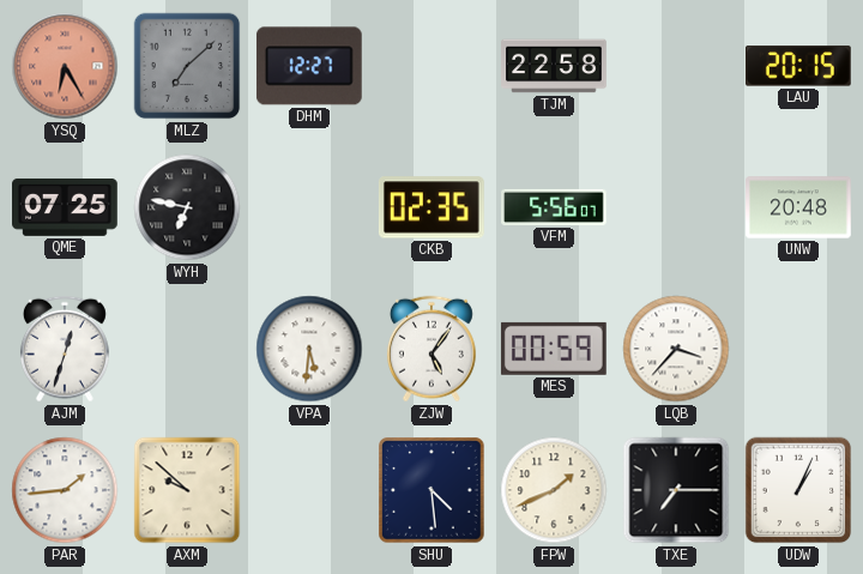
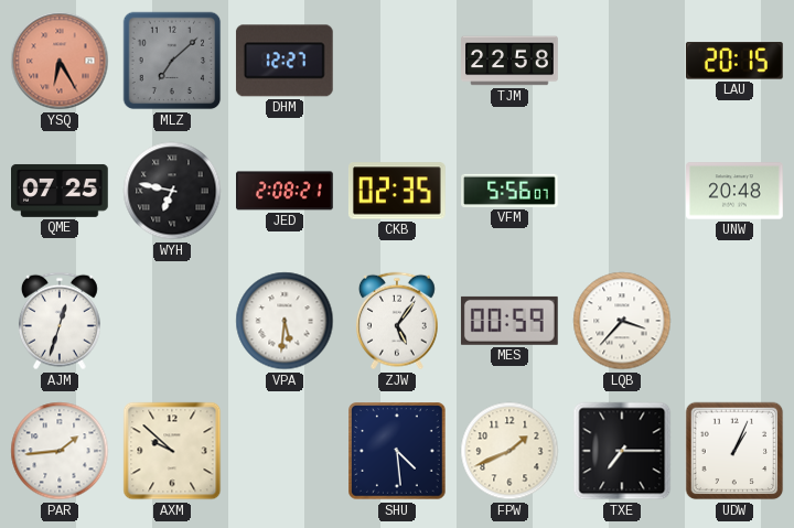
JED: none -> 2:08 (286, 191)
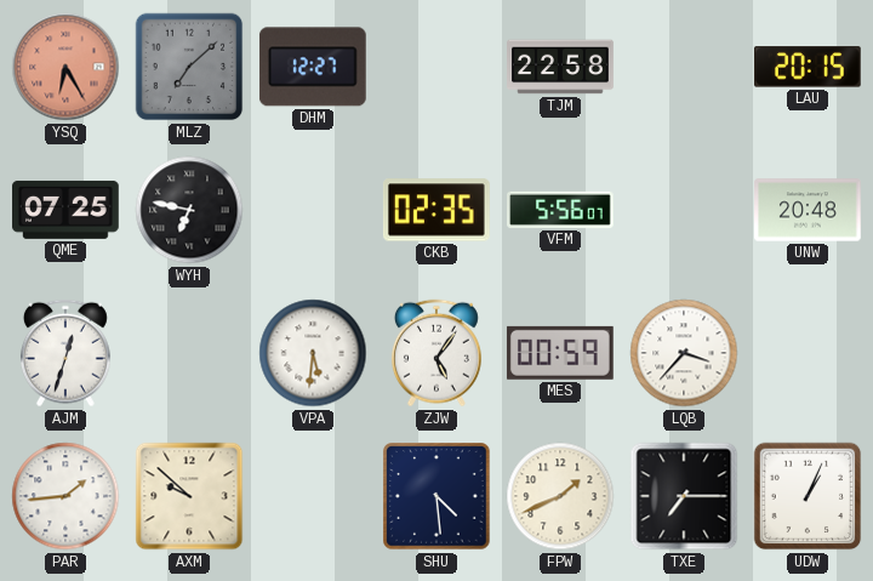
JED: 2:08 -> none (286, 191)
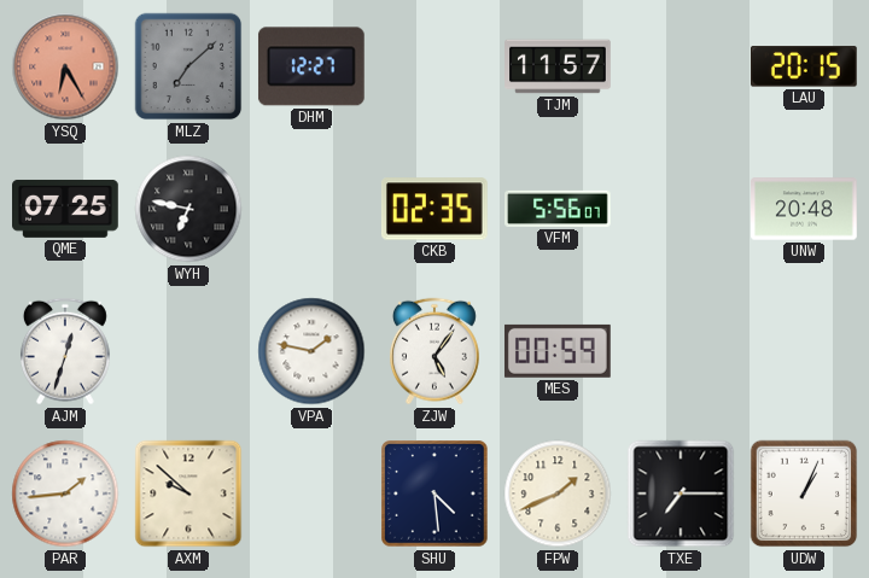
TJM: 22:58 -> 11:57 (558, 66)
VPA: 5:31 -> 1:47 (311, 351)
LQB: 3:37 -> none (684, 353)
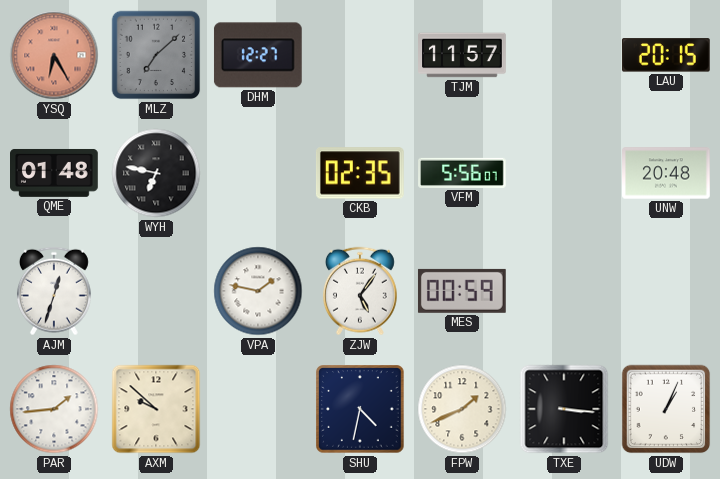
QME: 07:25 -> 01:48 (55, 173)
SHU: 4:29 -> 4:32 (360, 409)
TXE: 7:15 -> 3:16 (564, 409)
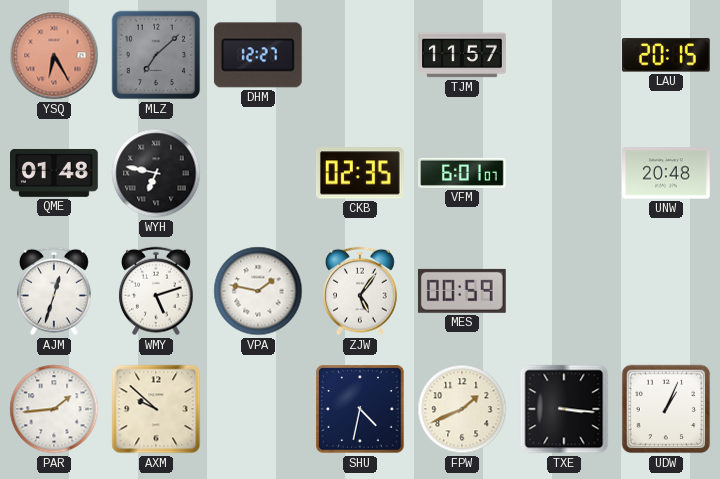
VFM: 5:56 -> 6:01 (462, 173)
WMY: none -> 5:12 (156, 291)
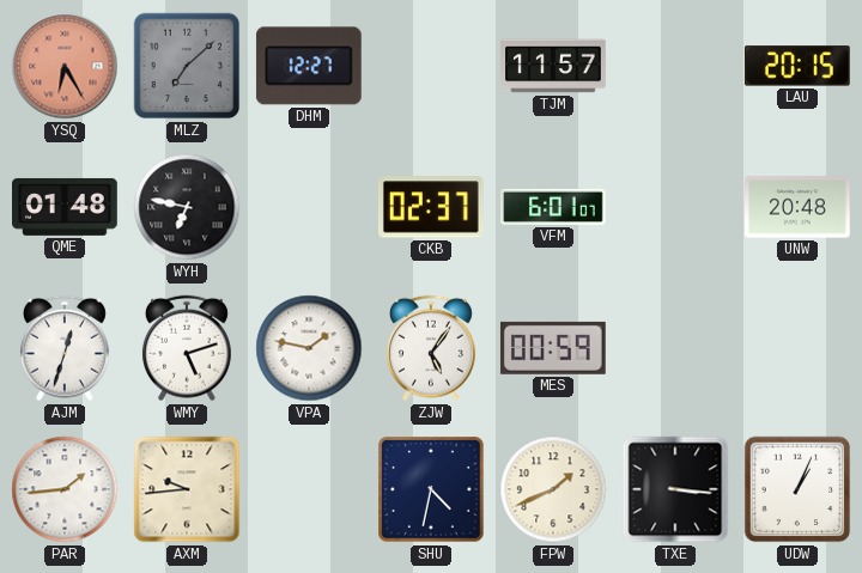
CKB: 02:35 -> 02:37 (431, 207)
AXM: 9:52 -> 9:44 (187, 489)
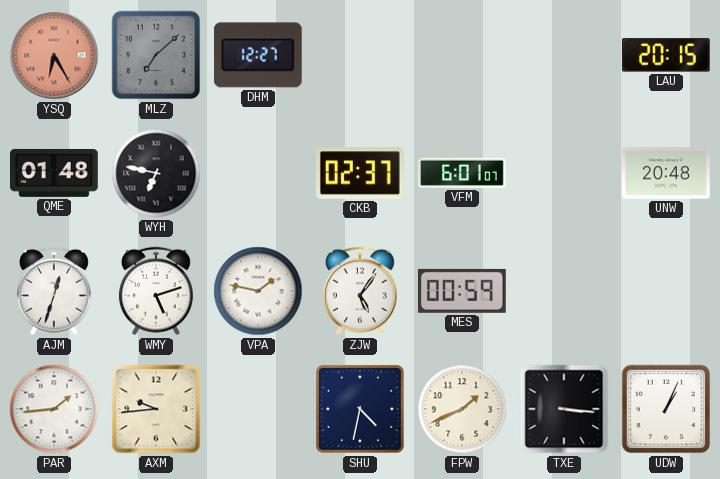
TJM: 11:57 -> none (553, 66)
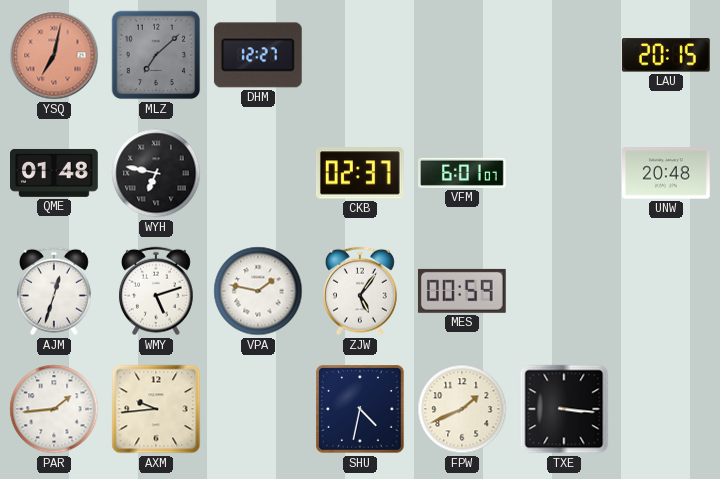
YSQ: 6:25 -> 7:02 (54, 55)
UDW: 1:04 -> none (666, 409)
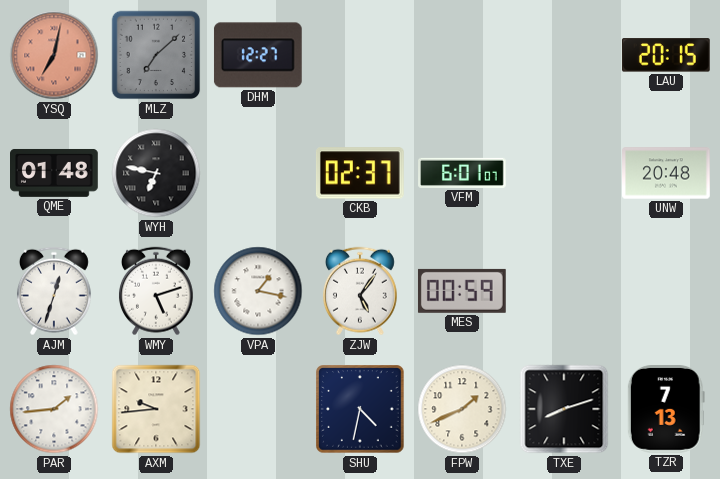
VPA: 1:47 -> 1:17 (258, 291)
TXE: 3:16 -> 8:12 (564, 409)
TZR: none -> 7:13 (666, 410)
